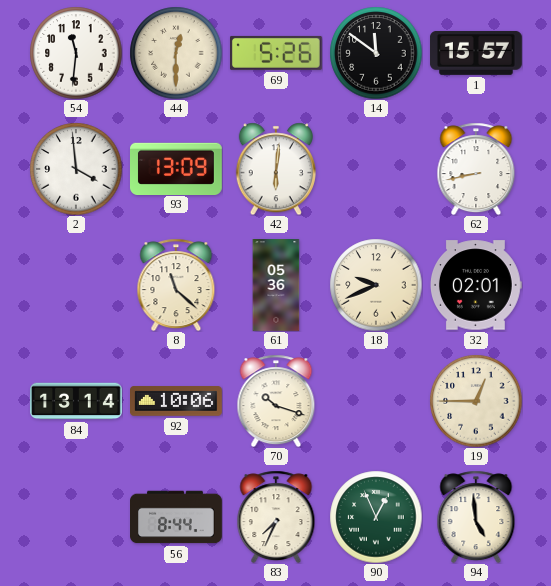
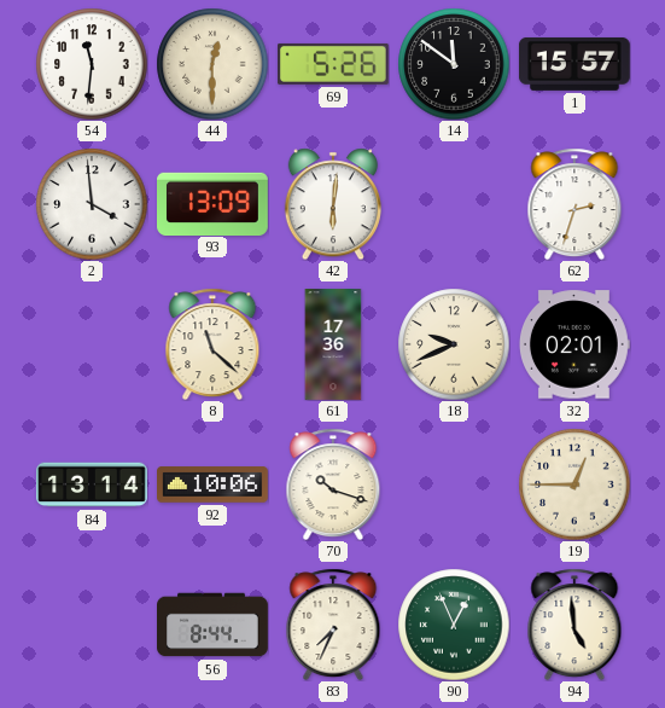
62: 8:43 -> 2:33 (574, 204)
61: 05:36 -> 17:36 (333, 346)
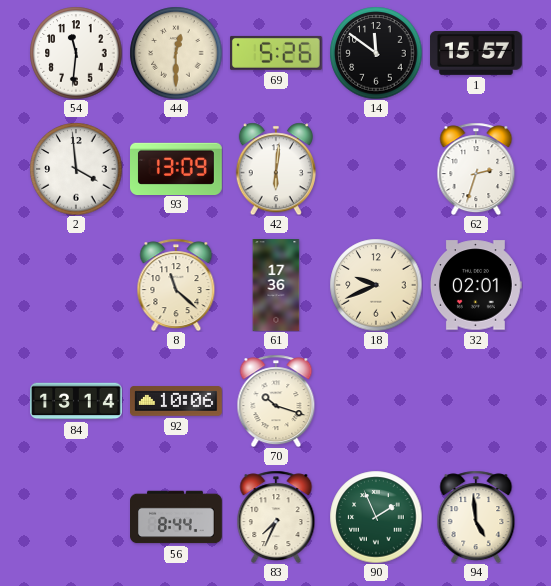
19: 12:45 -> none (574, 484)
90: 12:56 -> 1:56 (376, 517)
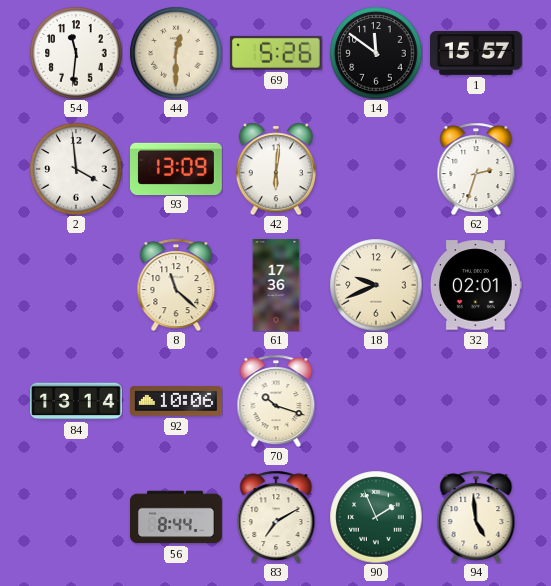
83: 7:34 -> 7:10 (276, 517)
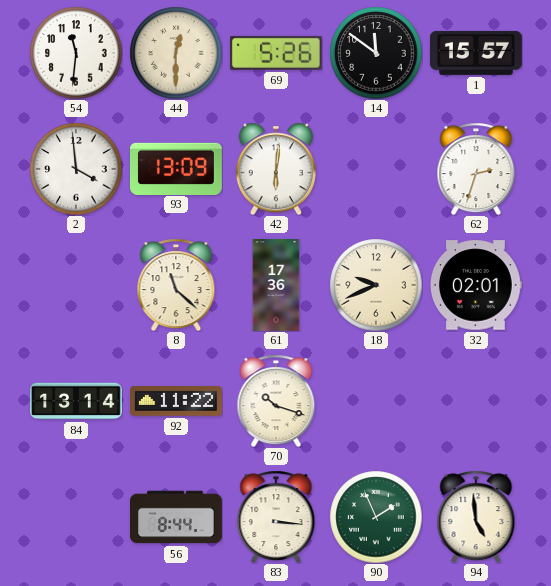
92: 10:06 -> 11:22 (177, 401)
83: 7:10 -> 3:16 (276, 517)
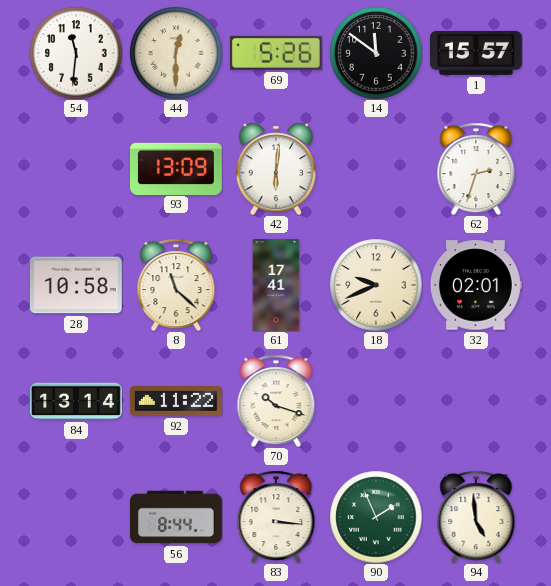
2: 3:59 -> none (76, 169)
28: none -> 10:58 (76, 285)
61: 17:36 -> 17:41 (276, 286)
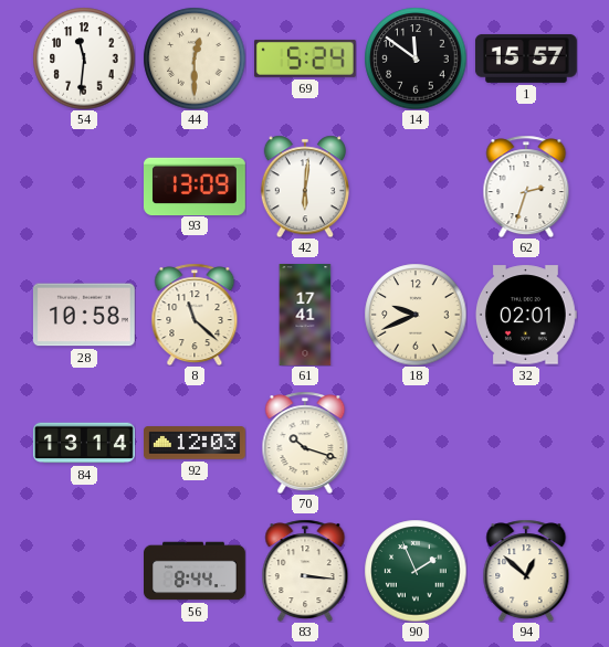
69: 5:26 -> 5:24 (305, 59)
92: 11:22 -> 12:03 (196, 443)
94: 4:59 -> 12:52 (526, 571)
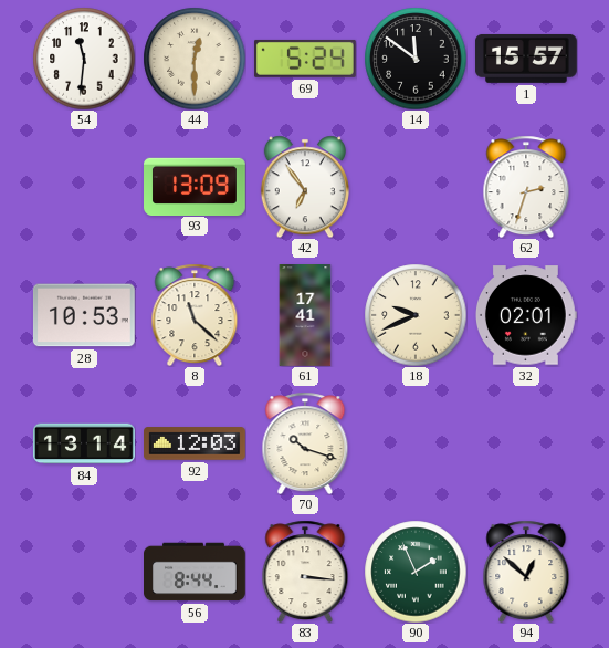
42: 6:01 -> 6:54 (305, 187)
28: 10:58 -> 10:53 (84, 315)
